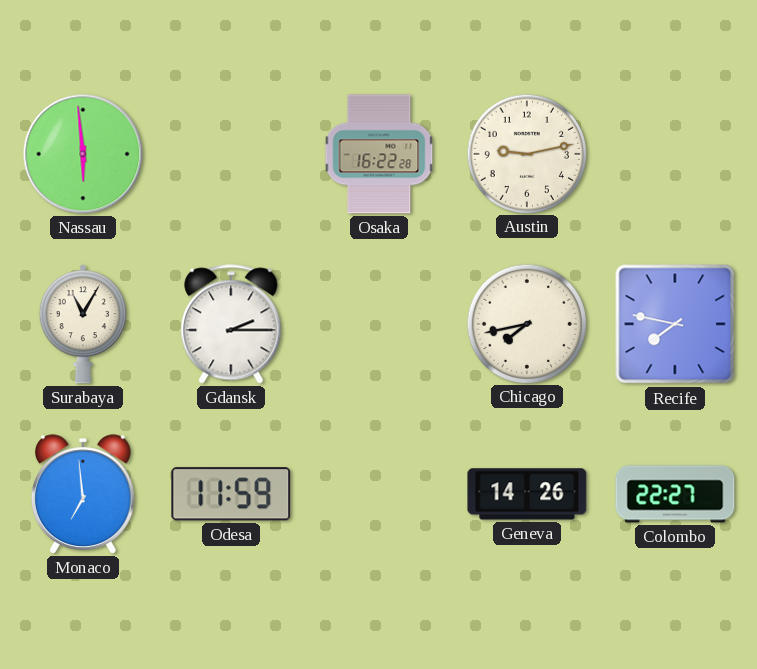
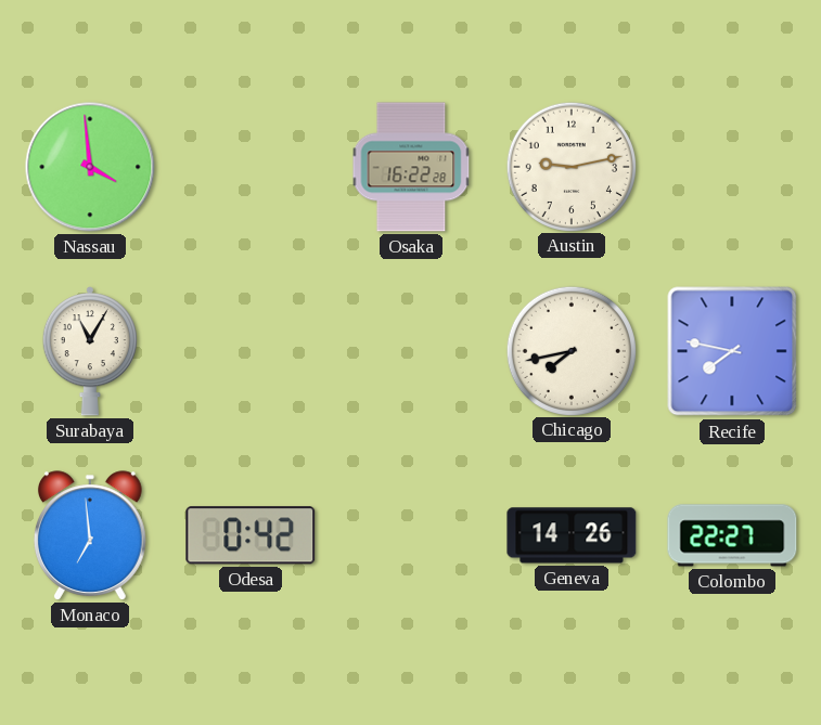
Nassau: 5:59 -> 3:59 (90, 167)
Gdansk: 2:15 -> none (231, 324)
Odesa: 11:59 -> 0:42 (251, 535)
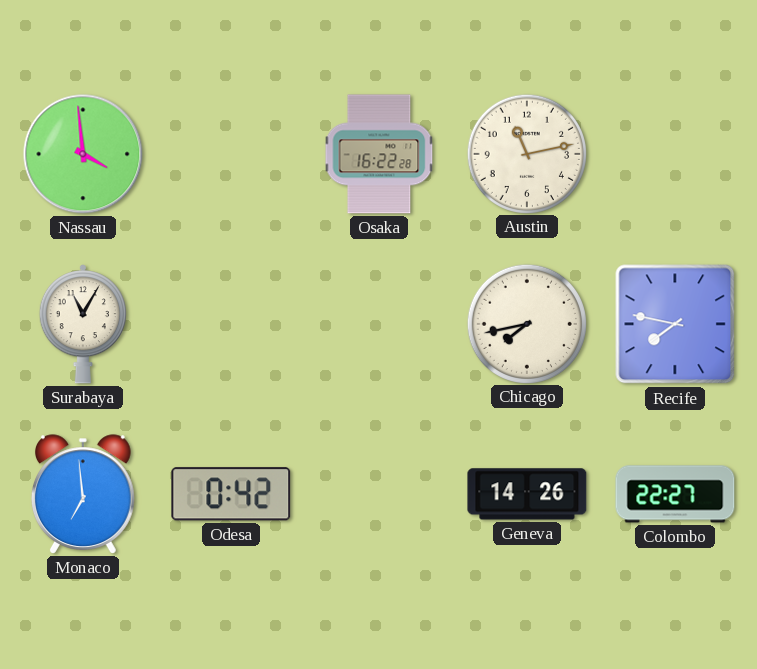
Austin: 9:13 -> 11:13 (526, 153)
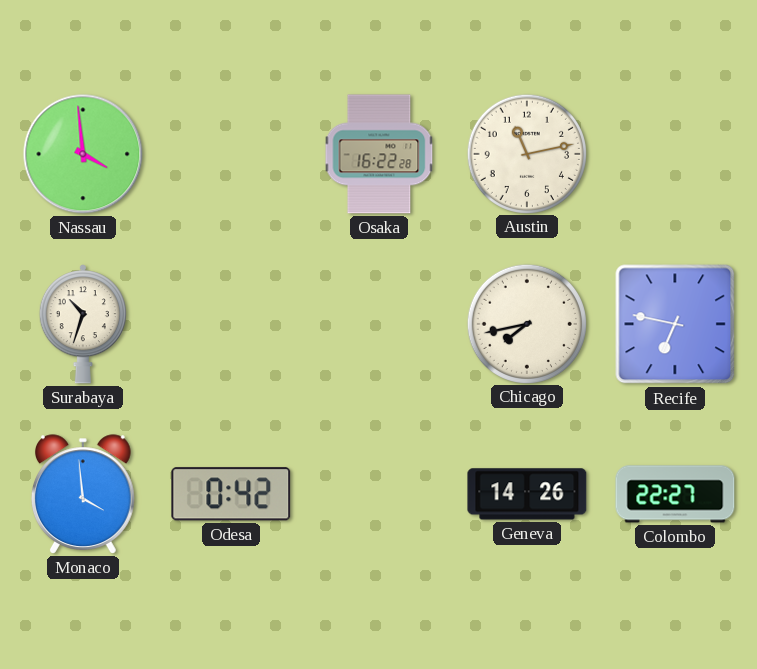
Surabaya: 11:05 -> 10:33 (83, 324)
Recife: 7:47 -> 6:47 (675, 324)
Monaco: 6:59 -> 3:59 (83, 494)
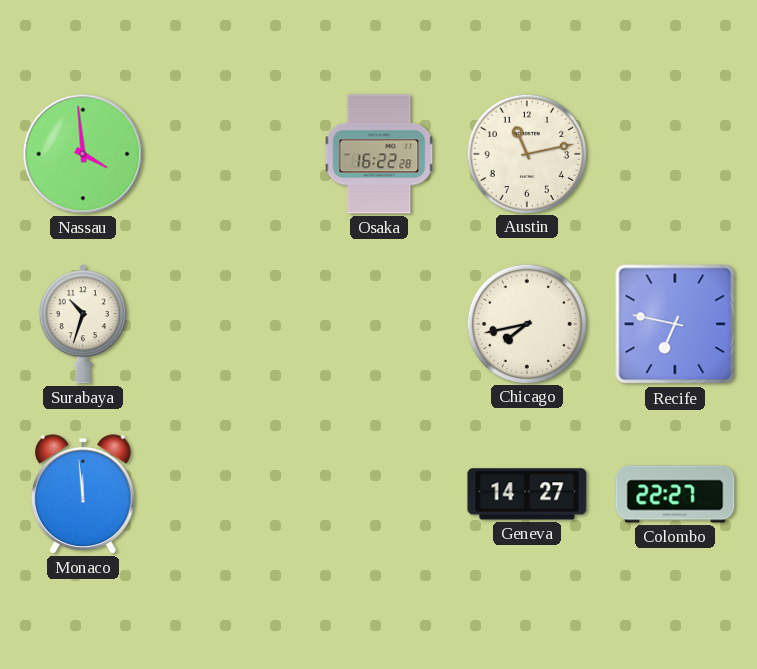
Monaco: 3:59 -> 11:59 (83, 494)
Odesa: 0:42 -> none (231, 494)
Geneva: 14:26 -> 14:27 (527, 494)
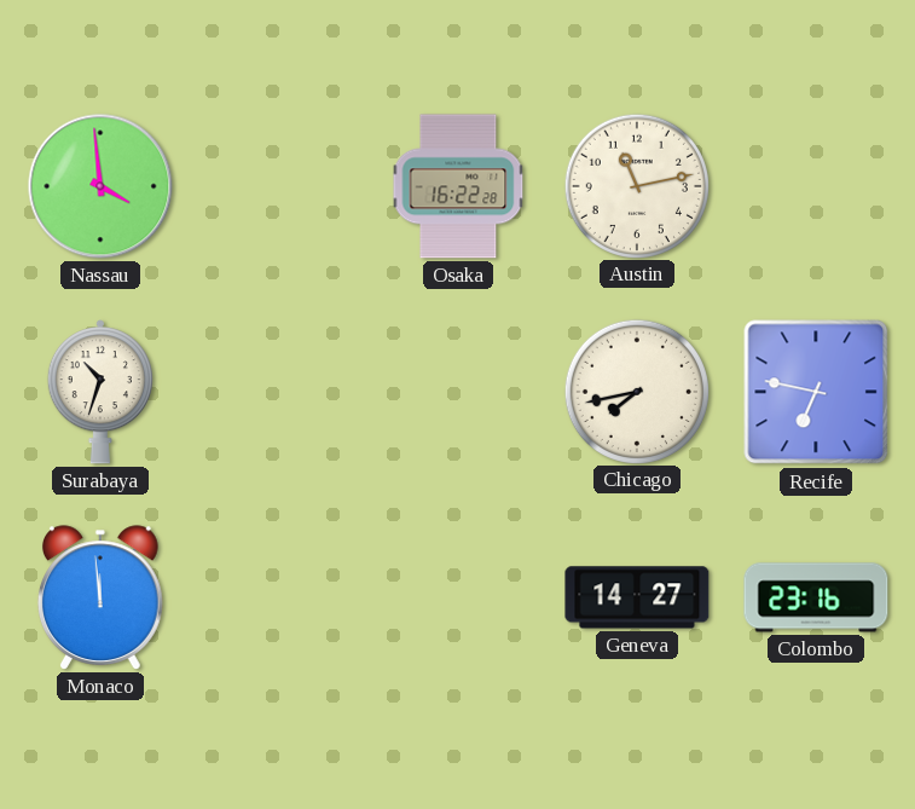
Colombo: 22:27 -> 23:16 (816, 597)
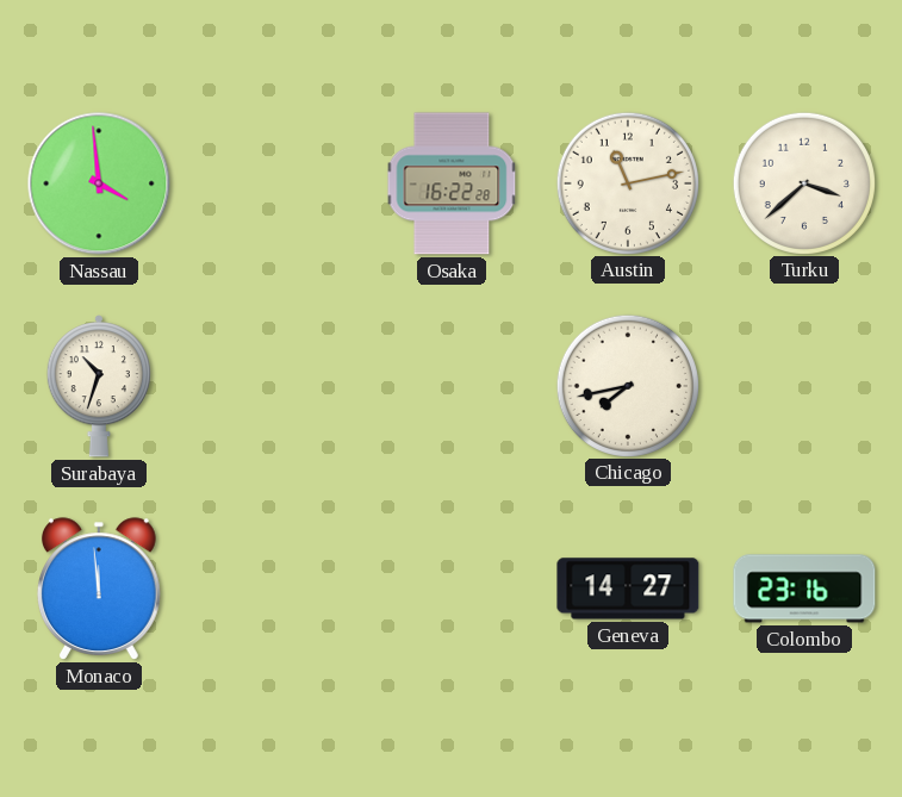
Turku: none -> 3:38 (803, 182)
Recife: 6:47 -> none (816, 392)
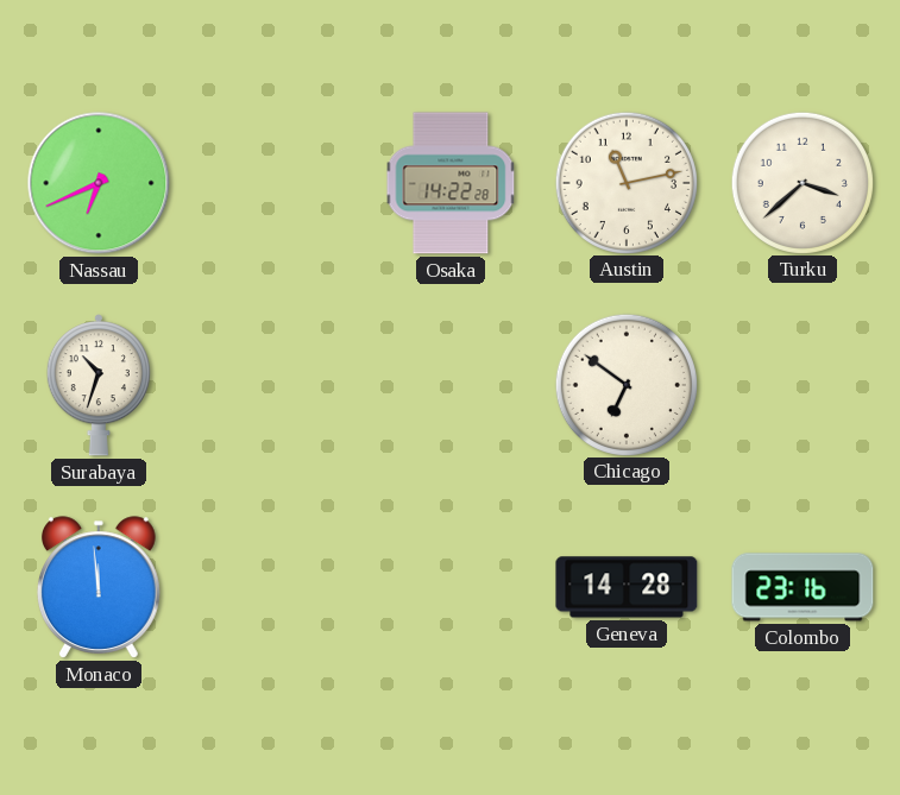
Nassau: 3:59 -> 6:41 (99, 183)
Osaka: 16:22 -> 14:22 (451, 183)
Chicago: 7:43 -> 6:51 (625, 384)
Geneva: 14:27 -> 14:28 (627, 587)
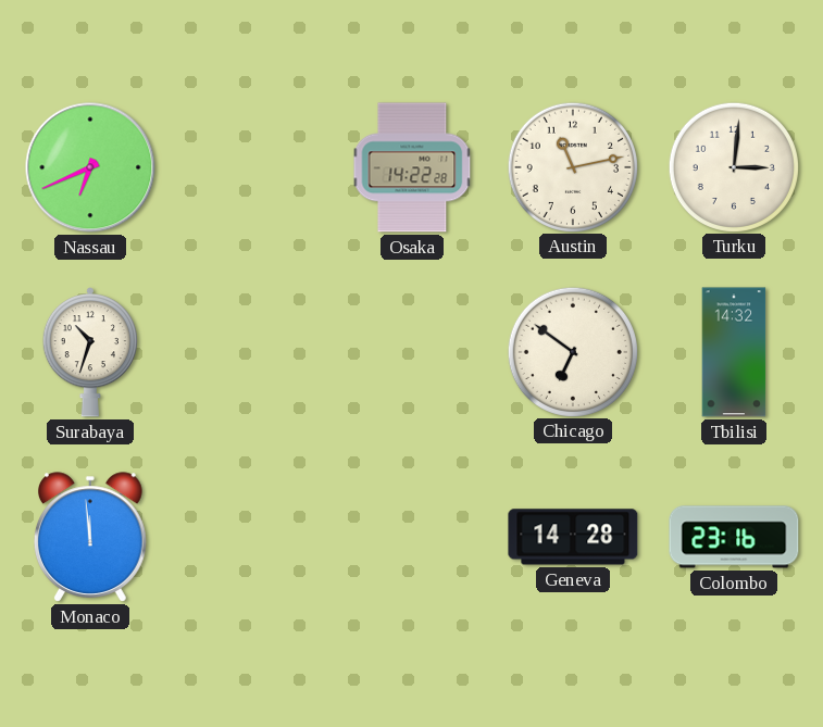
Turku: 3:38 -> 3:01 (733, 166)
Tbilisi: none -> 14:32 (734, 352)
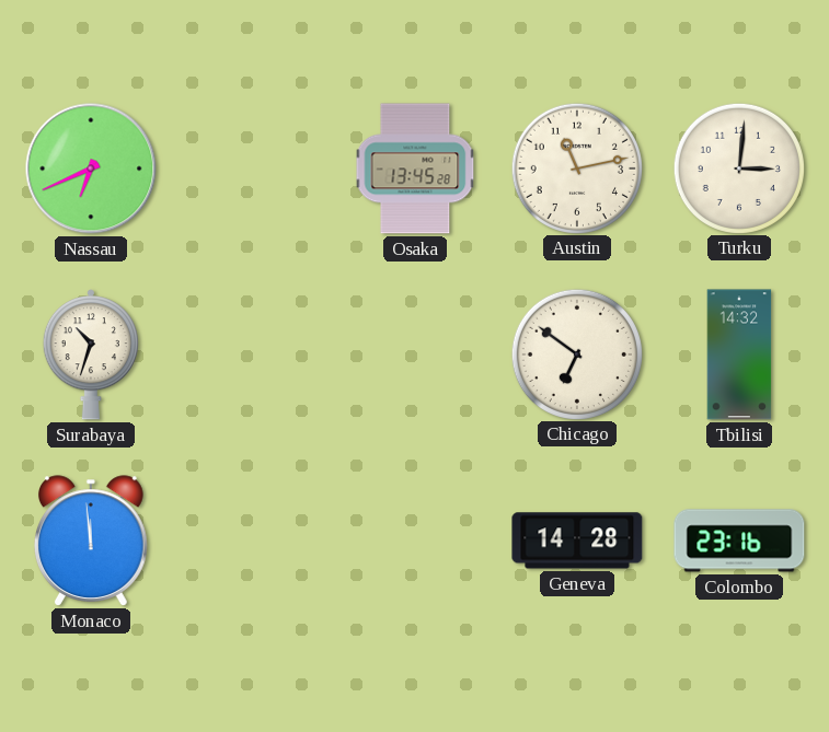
Osaka: 14:22 -> 13:45 (415, 169)
